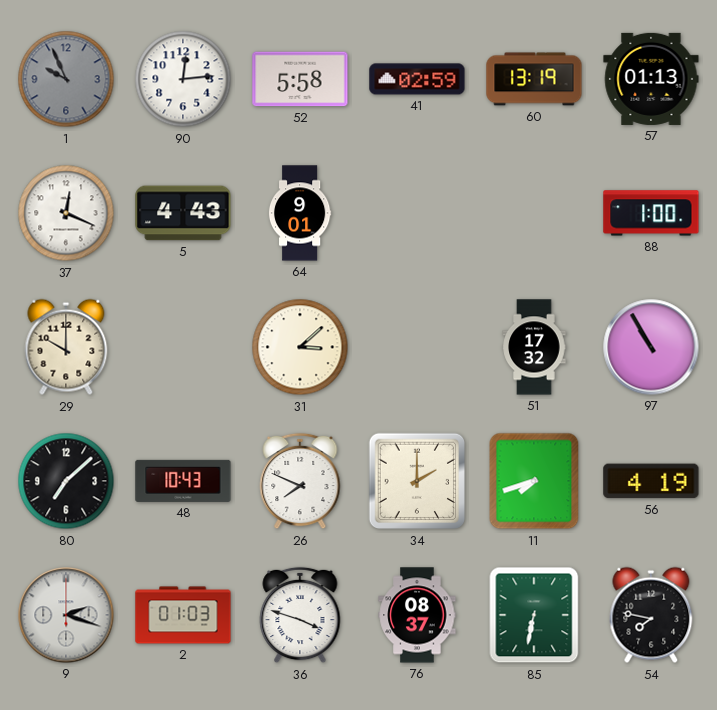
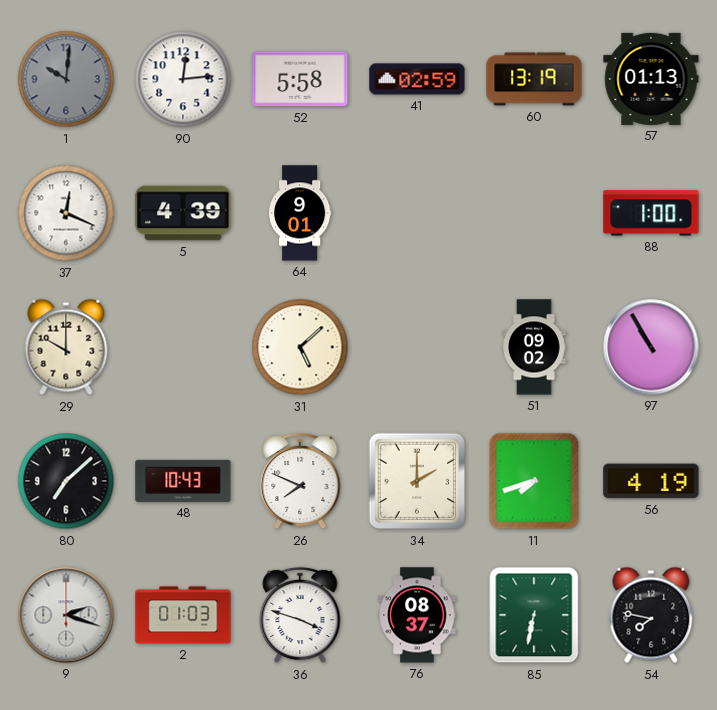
1: 9:56 -> 10:01 (66, 79)
5: 4:43 -> 4:39 (183, 213)
31: 3:08 -> 5:08 (300, 347)
51: 17:32 -> 09:02 (534, 347)
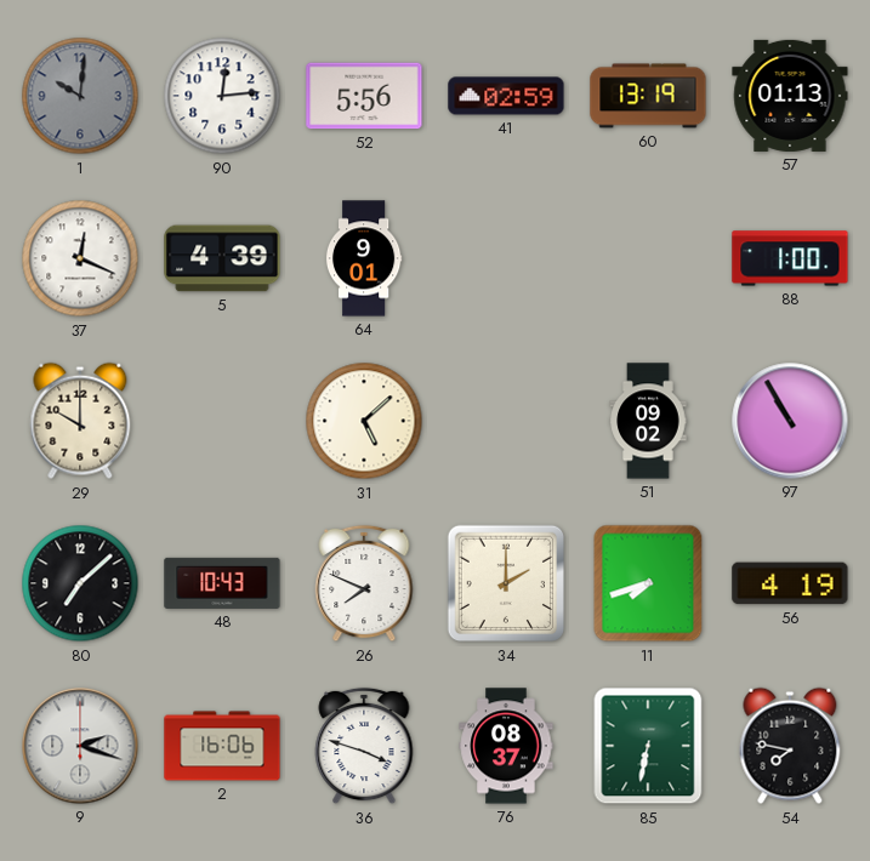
52: 5:58 -> 5:56 (364, 96)
2: 01:03 -> 16:06 (222, 746)
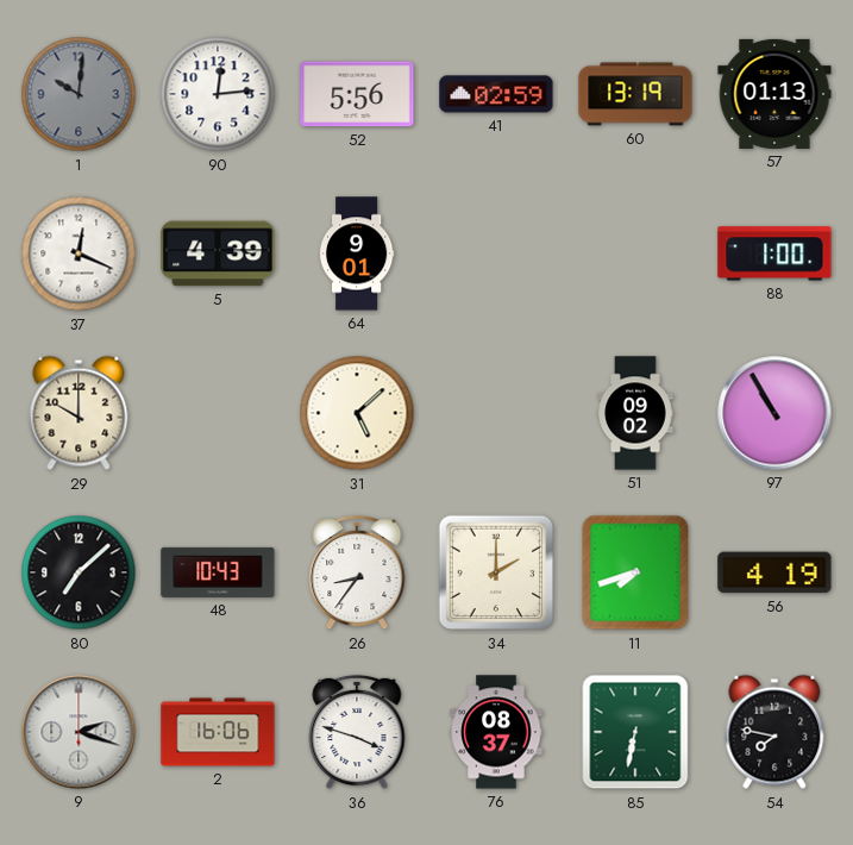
26: 7:49 -> 8:36 (357, 572)
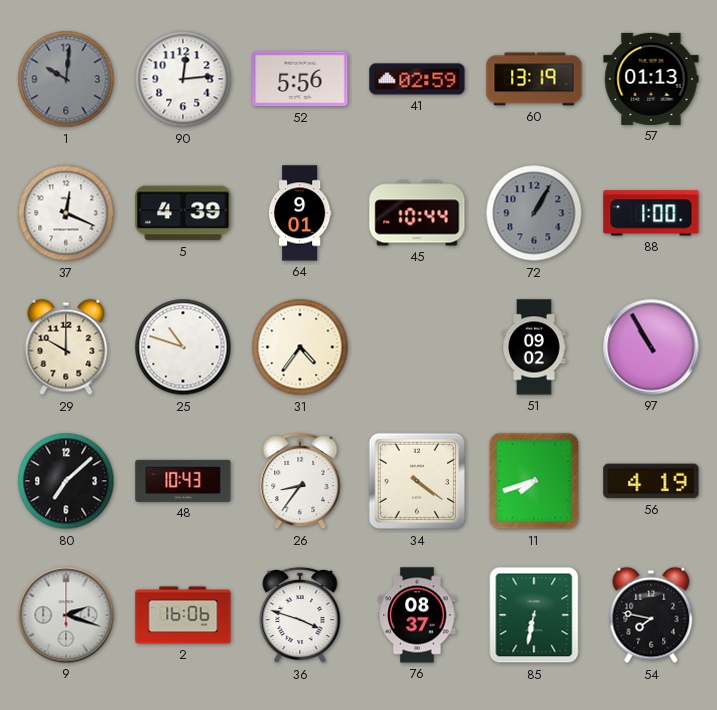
45: none -> 10:44 (417, 213)
72: none -> 1:05 (534, 213)
25: none -> 10:48 (183, 347)
31: 5:08 -> 4:36 (300, 347)
34: 2:00 -> 4:21 (417, 481)
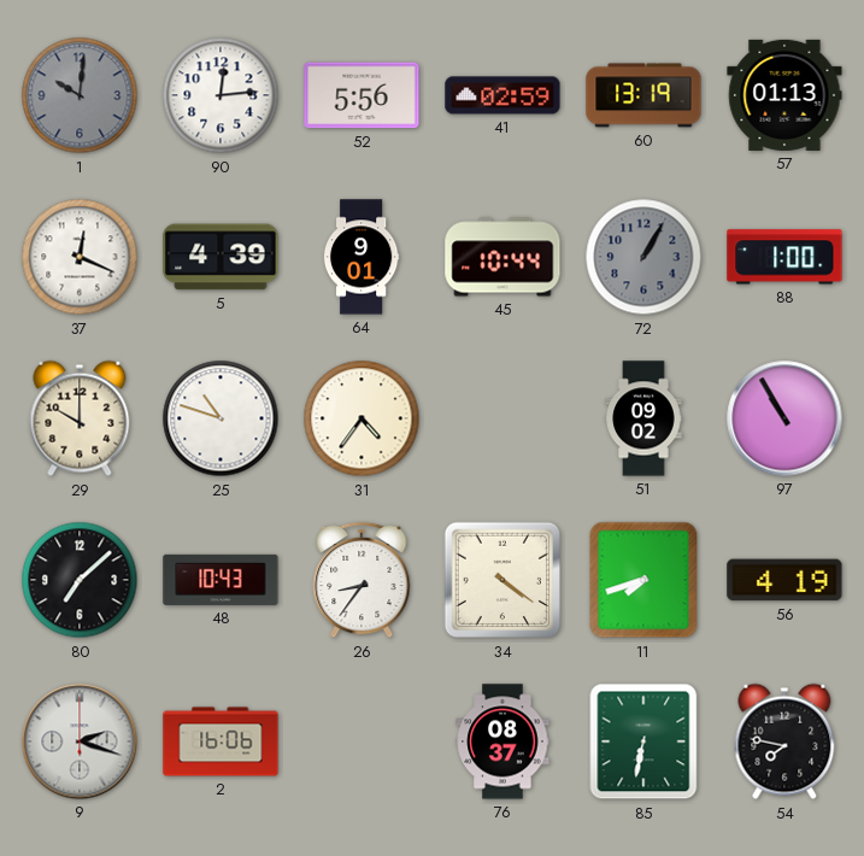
36: 3:48 -> none (300, 615)
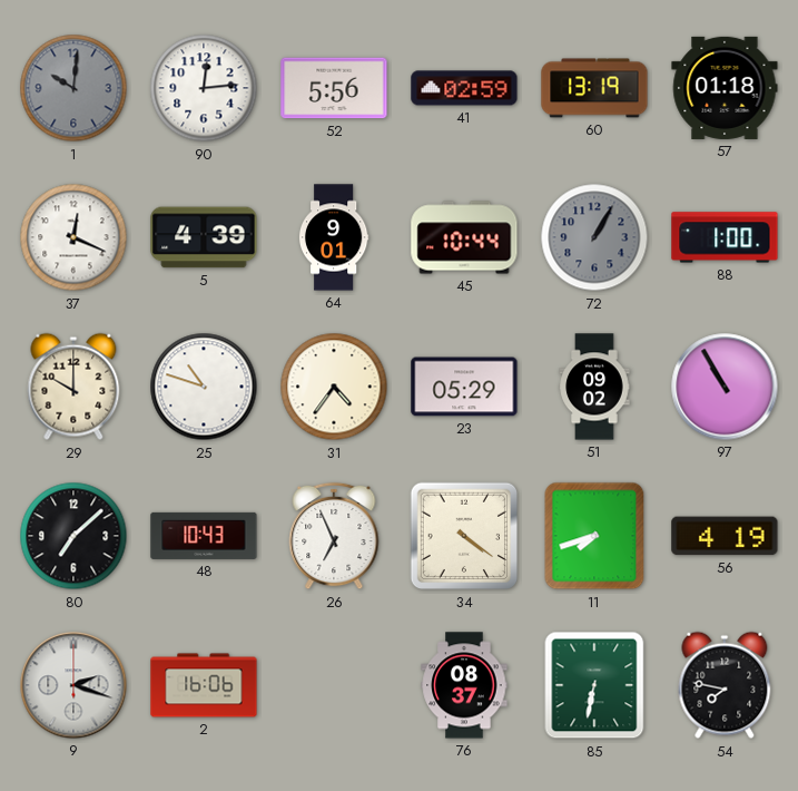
57: 01:13 -> 01:18 (725, 88)
23: none -> 05:29 (464, 387)
26: 8:36 -> 6:56 (334, 536)
